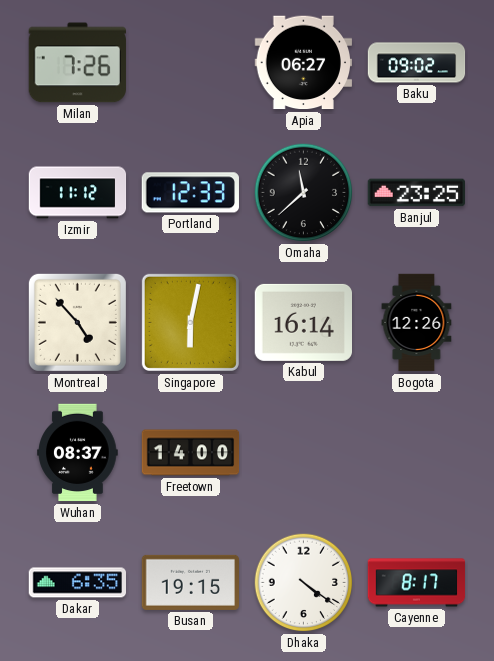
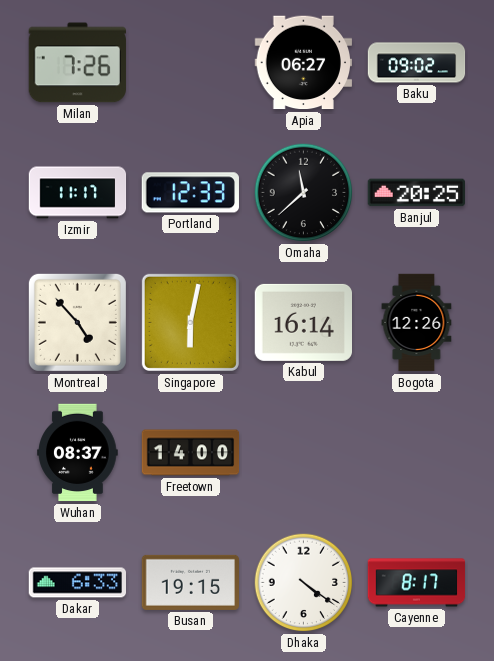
Izmir: 11:12 -> 11:17 (78, 193)
Banjul: 23:25 -> 20:25 (416, 193)
Dakar: 6:35 -> 6:33 (77, 583)
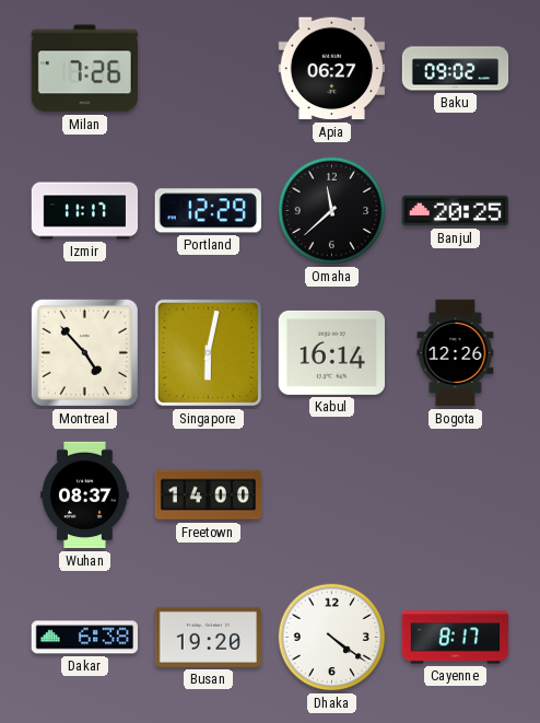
Portland: 12:33 -> 12:29 (208, 211)
Dakar: 6:33 -> 6:38 (84, 638)
Busan: 19:15 -> 19:20 (208, 637)
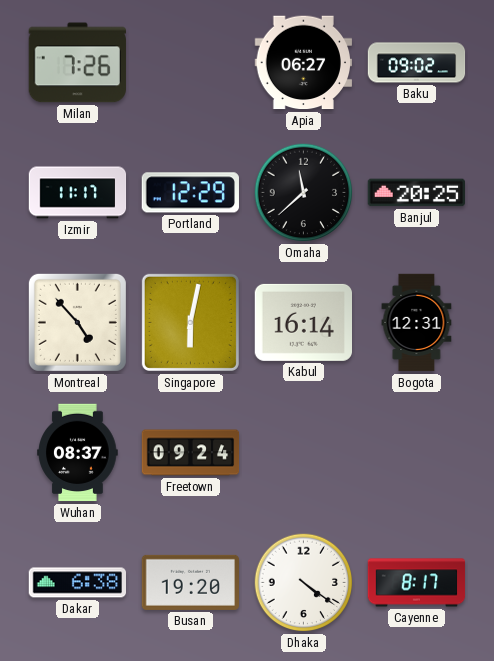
Bogota: 12:26 -> 12:31 (417, 323)
Freetown: 14:00 -> 09:24 (191, 453)
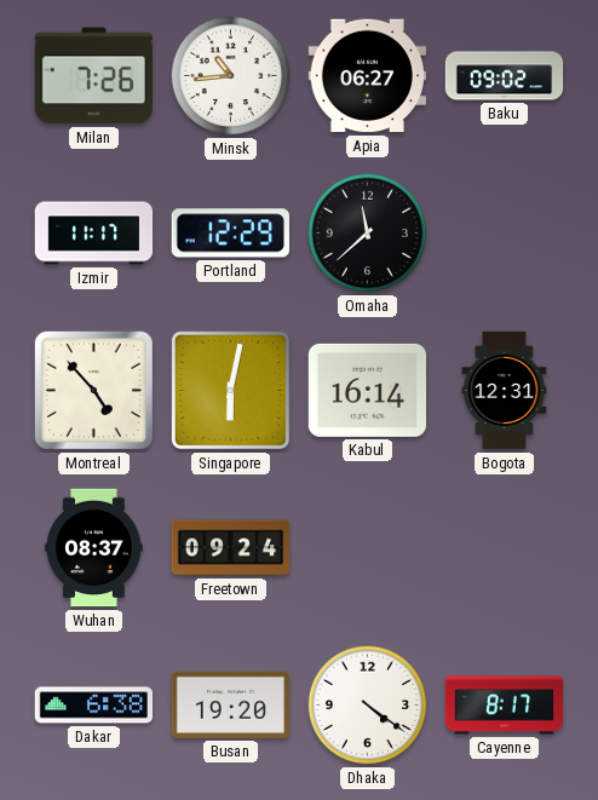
Minsk: none -> 10:44 (231, 76)
Banjul: 20:25 -> none (416, 193)
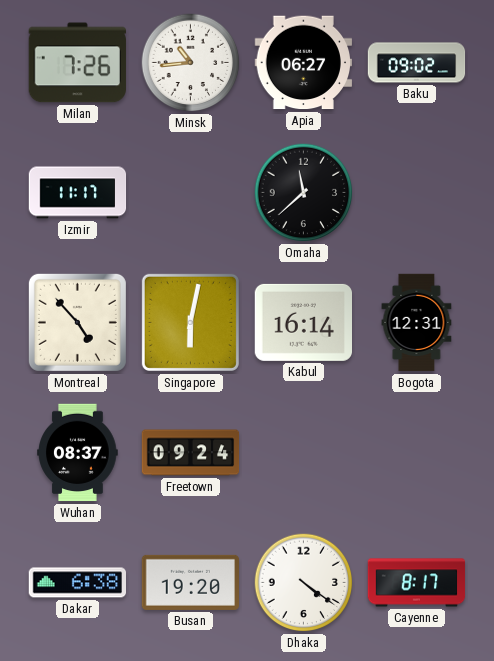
Portland: 12:29 -> none (230, 234)
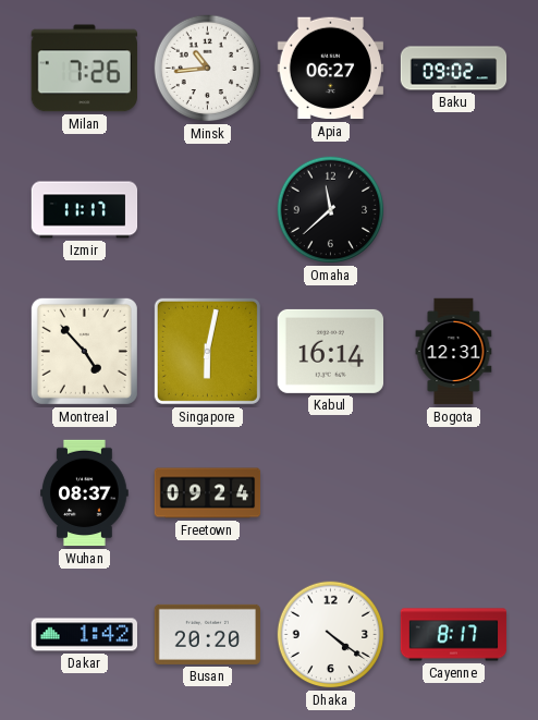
Dakar: 6:38 -> 1:42 (84, 635)
Busan: 19:20 -> 20:20 (207, 634)
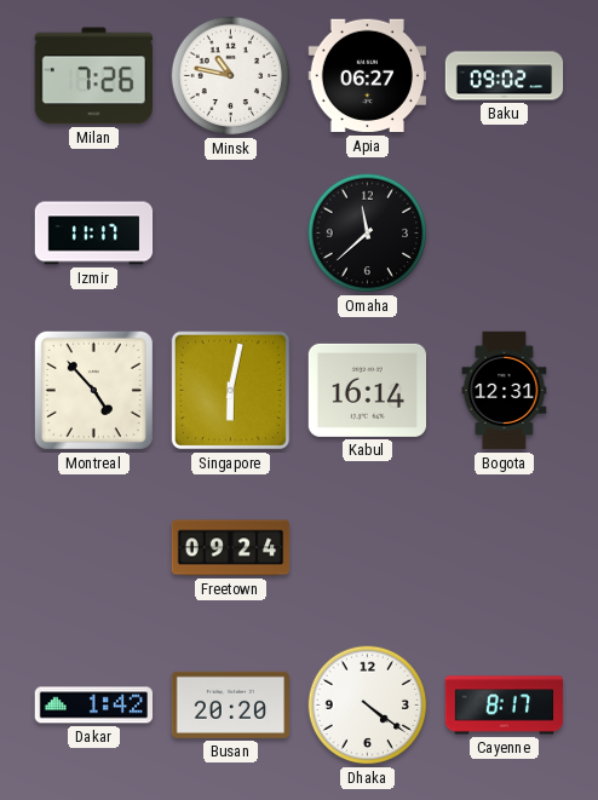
Minsk: 10:44 -> 10:47 (231, 76)
Wuhan: 08:37 -> none (85, 493)
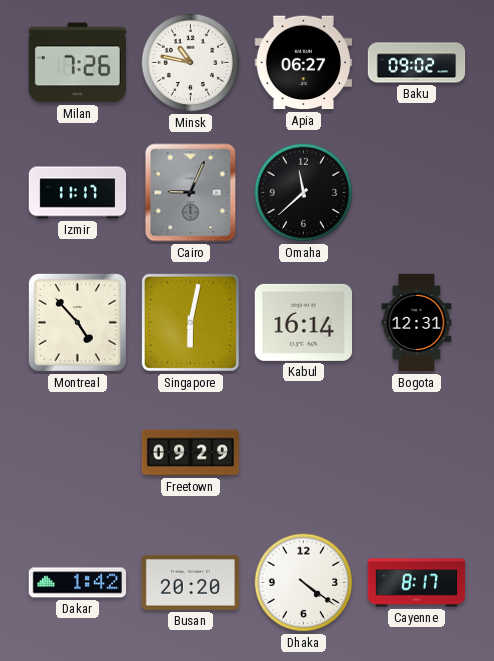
Cairo: none -> 9:04 (191, 193)
Freetown: 09:24 -> 09:29 (191, 453)
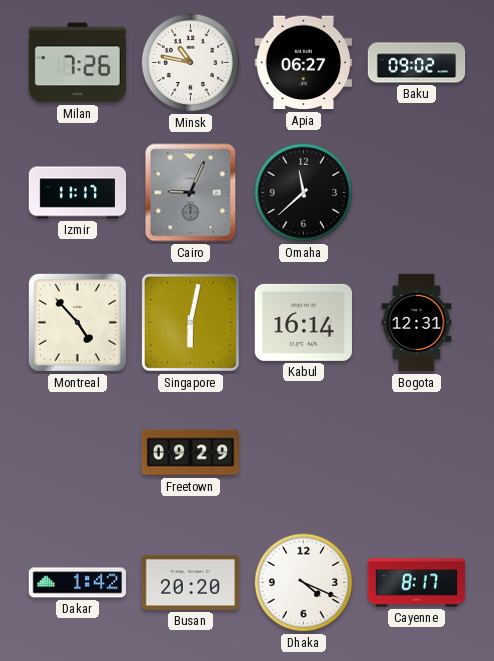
Dhaka: 4:21 -> 4:19 (304, 583)
